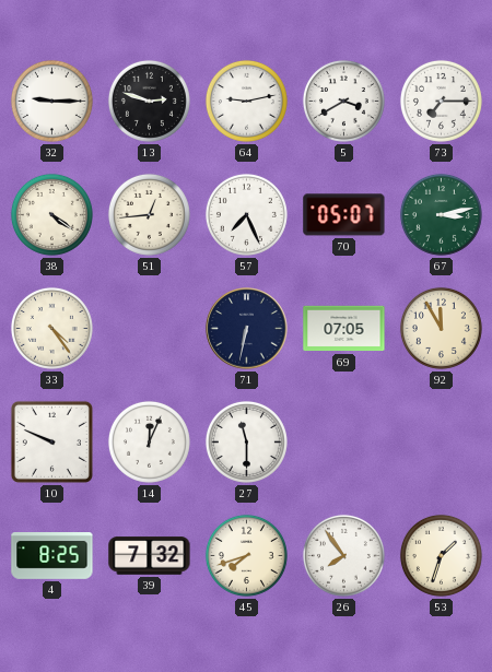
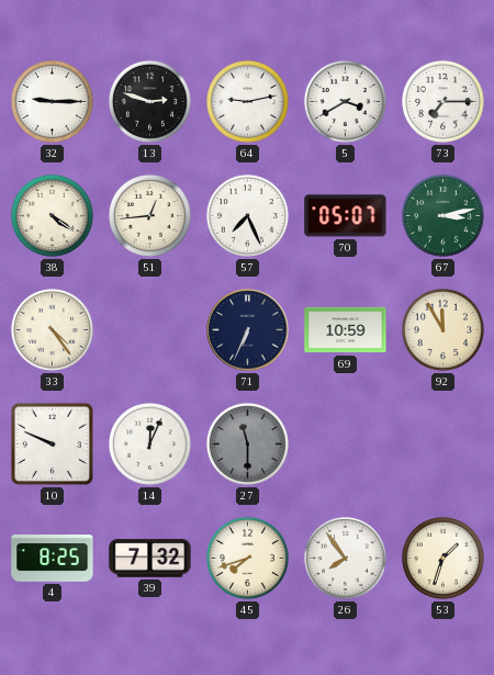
71: 6:32 -> 6:34 (248, 330)
69: 07:05 -> 10:59 (346, 330)
27 dial: white -> grey (247, 443)
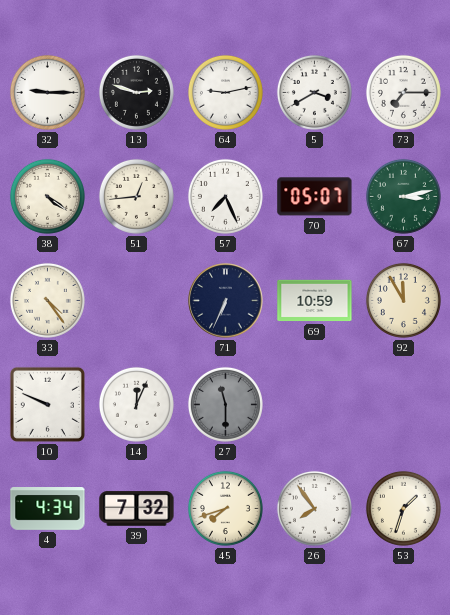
4: 8:25 -> 4:34 (48, 509)
